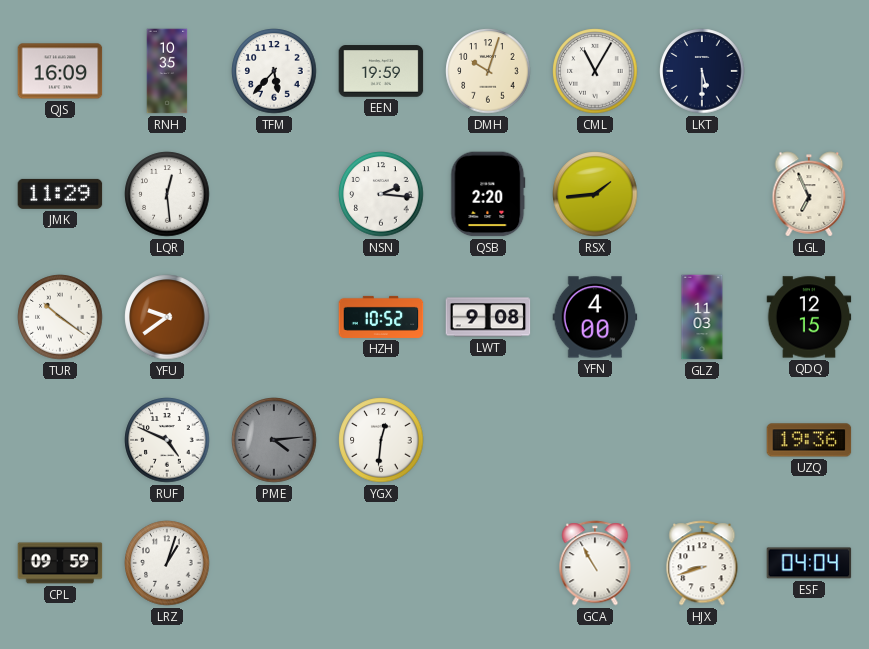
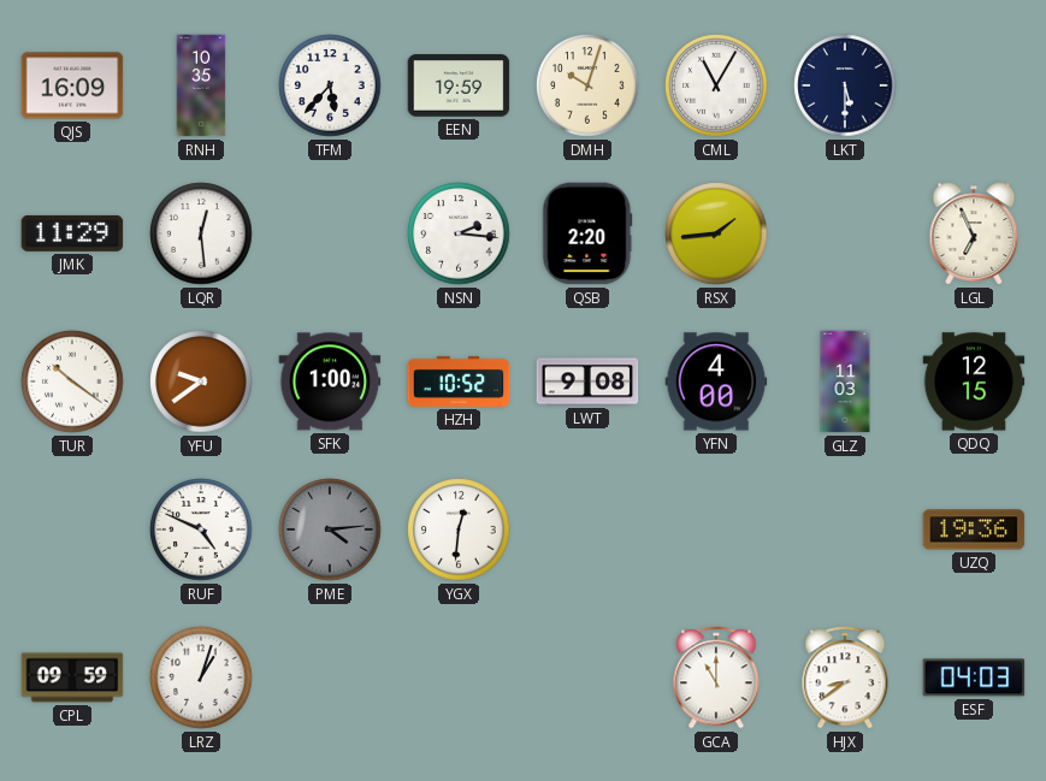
SFK: none -> 1:00 (330, 381)
GCA: 10:55 -> 11:00 (716, 678)
HJX: 8:42 -> 8:39 (845, 678)
ESF: 04:04 -> 04:03 (974, 678)
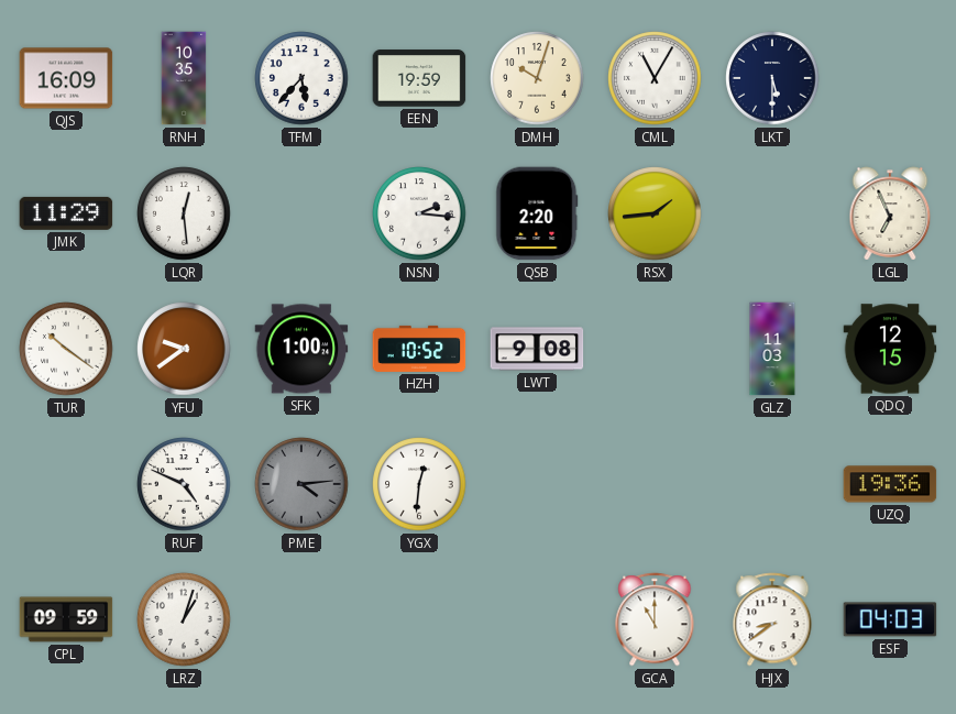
YFN: 4:00 -> none (716, 381)
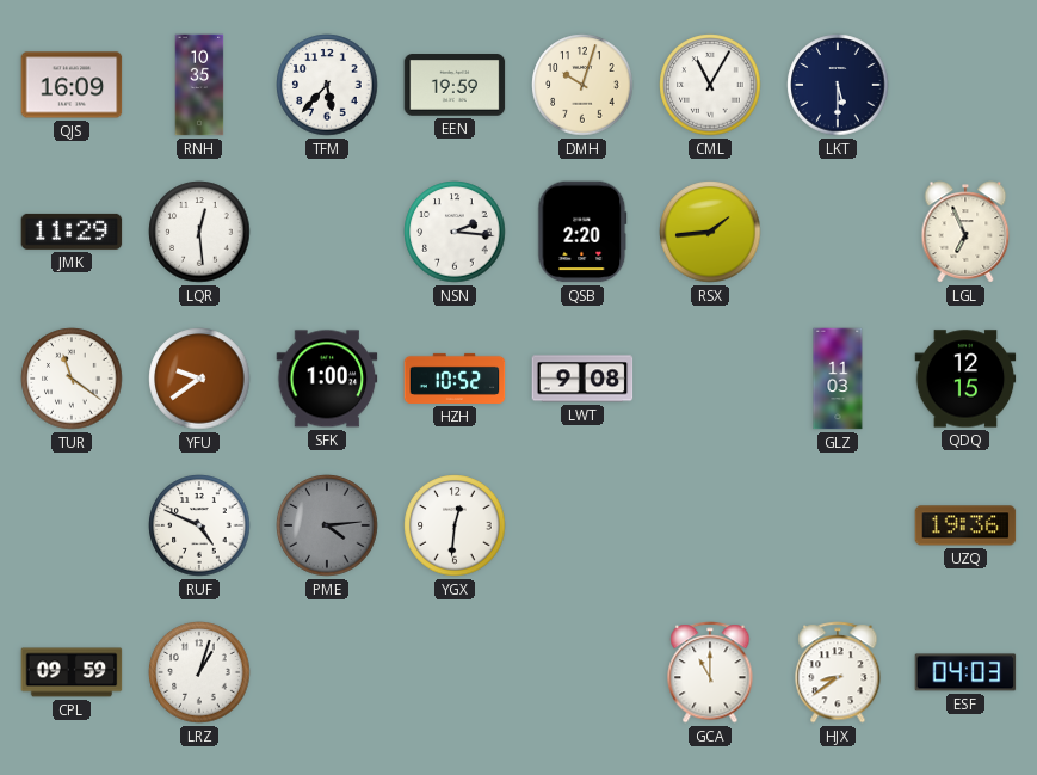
TUR: 10:21 -> 11:21 (72, 379)
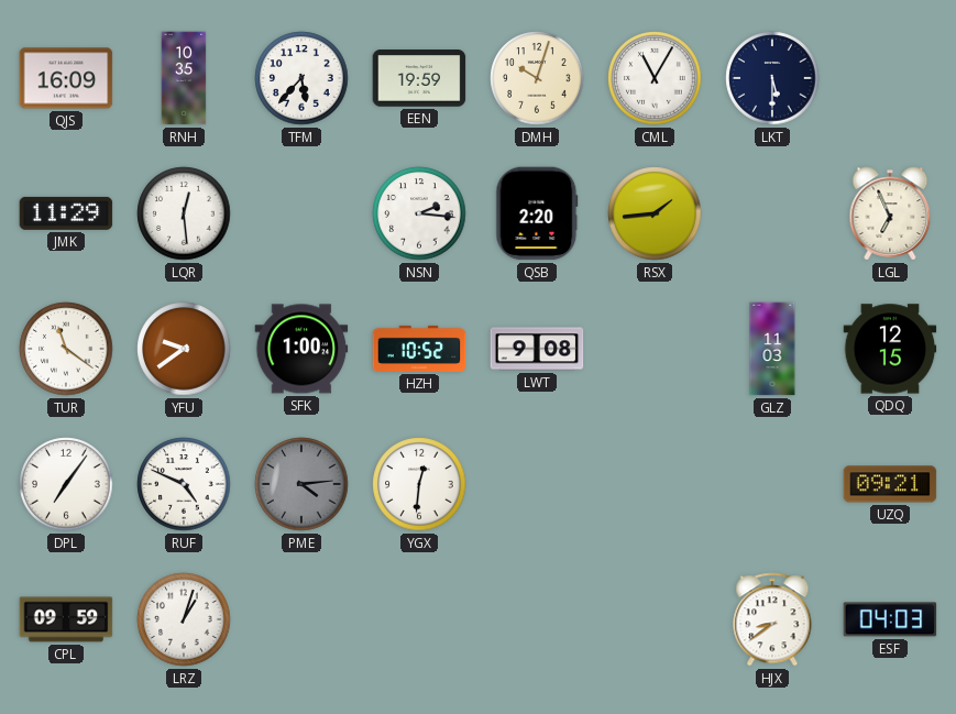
DPL: none -> 7:06 (66, 484)
UZQ: 19:36 -> 09:21 (890, 484)
GCA: 11:00 -> none (710, 672)
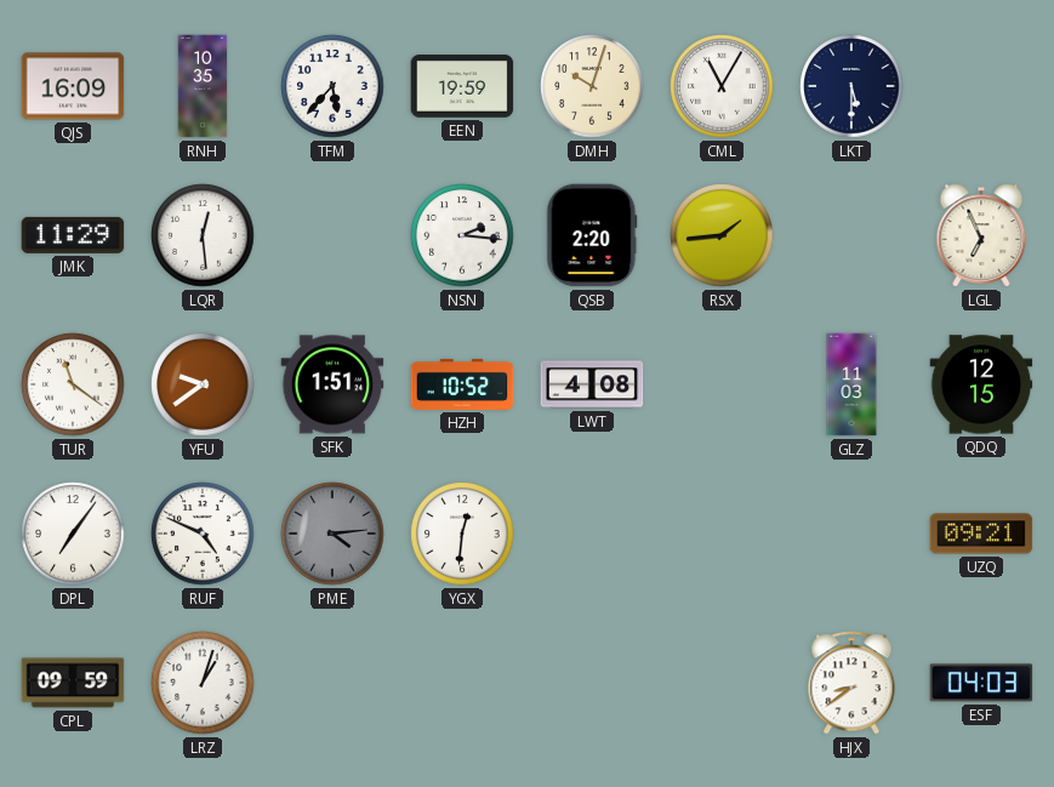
SFK: 1:00 -> 1:51 (332, 384)
LWT: 9:08 -> 4:08 (592, 384)
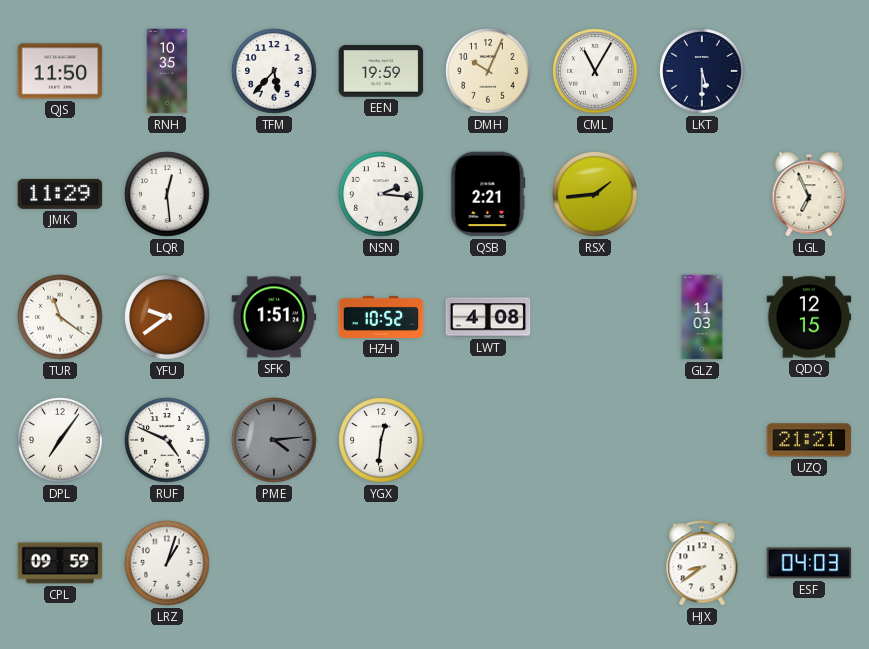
QJS: 16:09 -> 11:50 (60, 71)
DMH: 10:03 -> 10:04 (488, 71)
QSB: 2:20 -> 2:21 (488, 194)
UZQ: 09:21 -> 21:21 (809, 440)
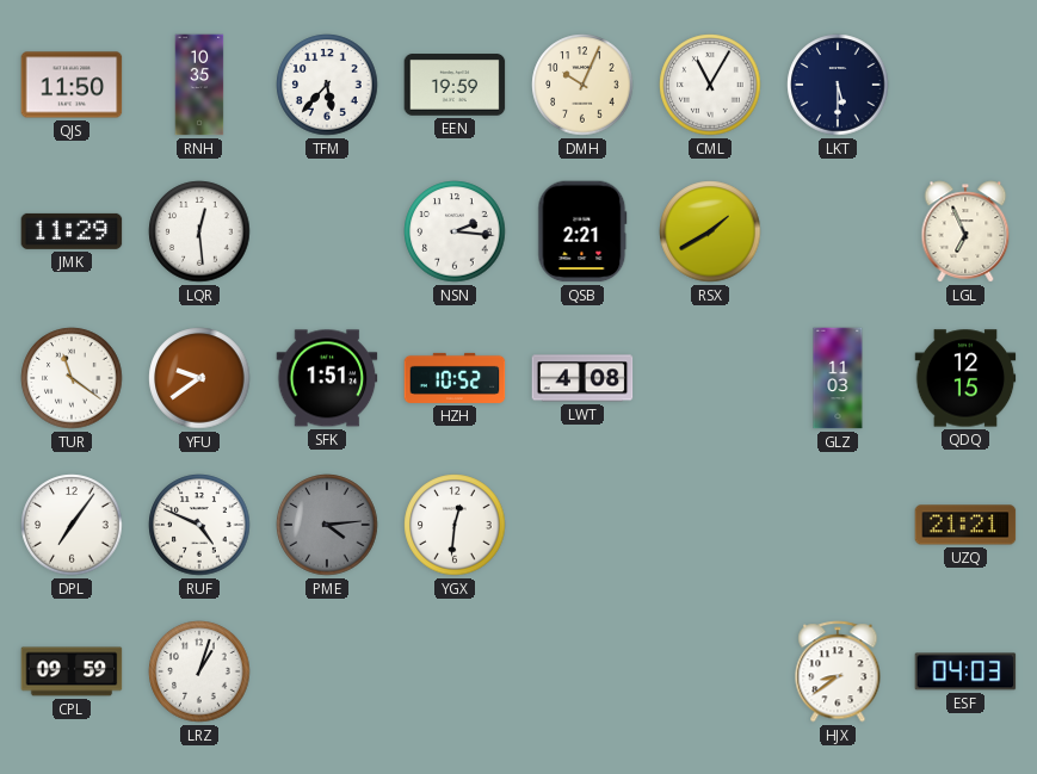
RSX: 1:44 -> 1:40 (710, 231)
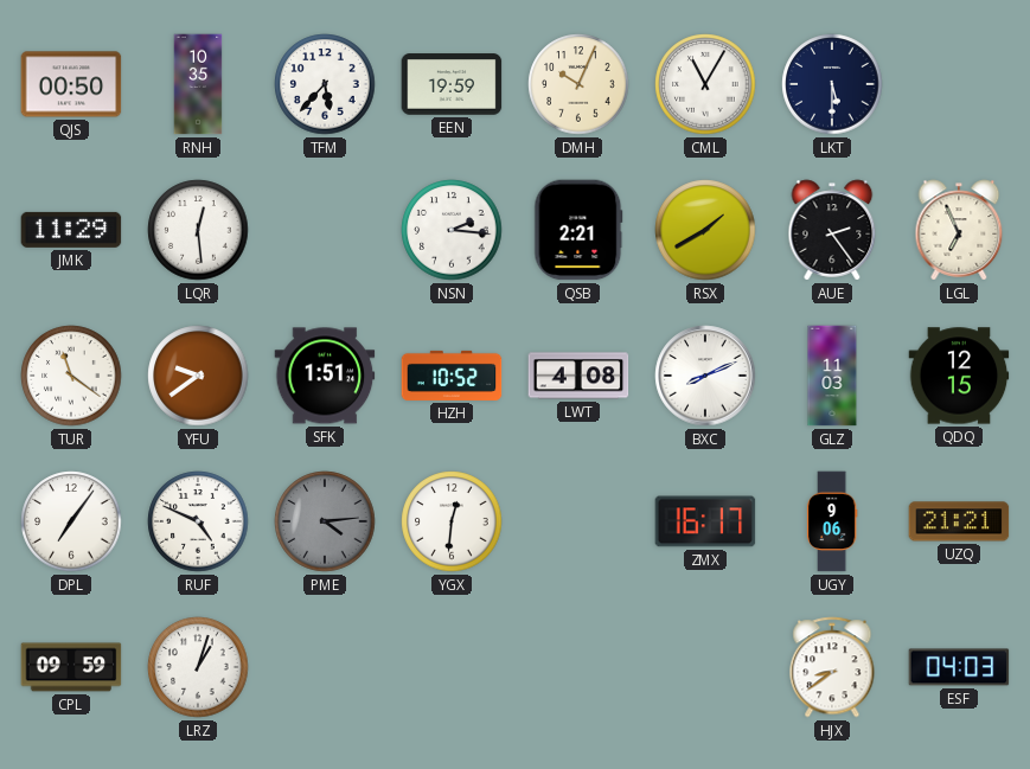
QJS: 11:50 -> 00:50 (71, 84)
AUE: none -> 2:24 (832, 230)
BXC: none -> 8:11 (705, 376)
ZMX: none -> 16:17 (705, 521)
UGY: none -> 9:06 (832, 521)
